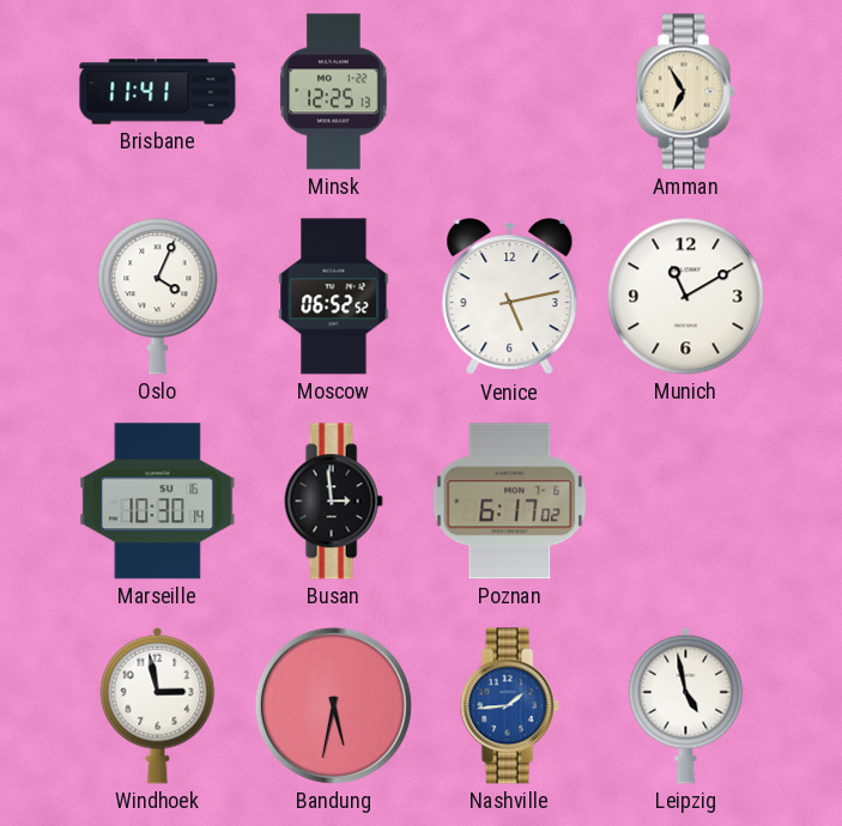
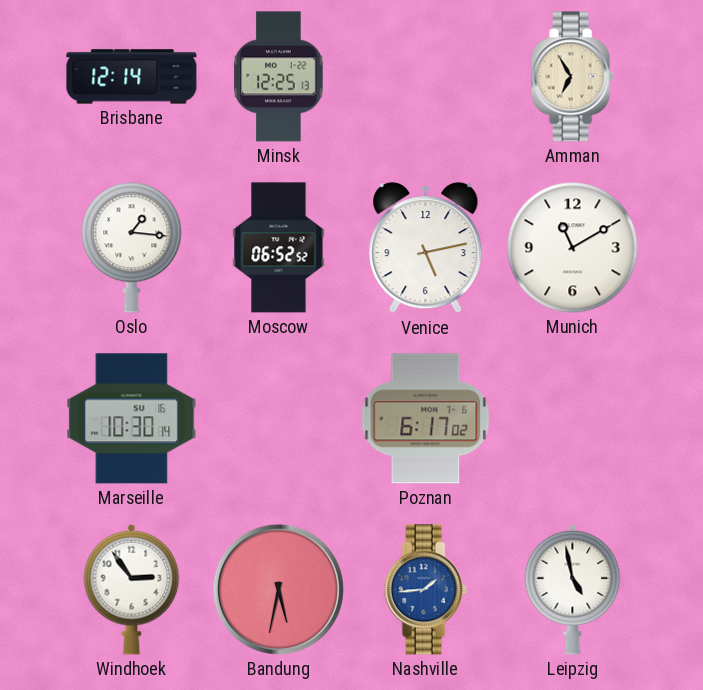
Brisbane: 11:41 -> 12:14 (132, 77)
Oslo: 4:04 -> 1:16 (132, 248)
Busan: 2:59 -> none (333, 502)
Windhoek: 2:58 -> 2:54 (132, 589)
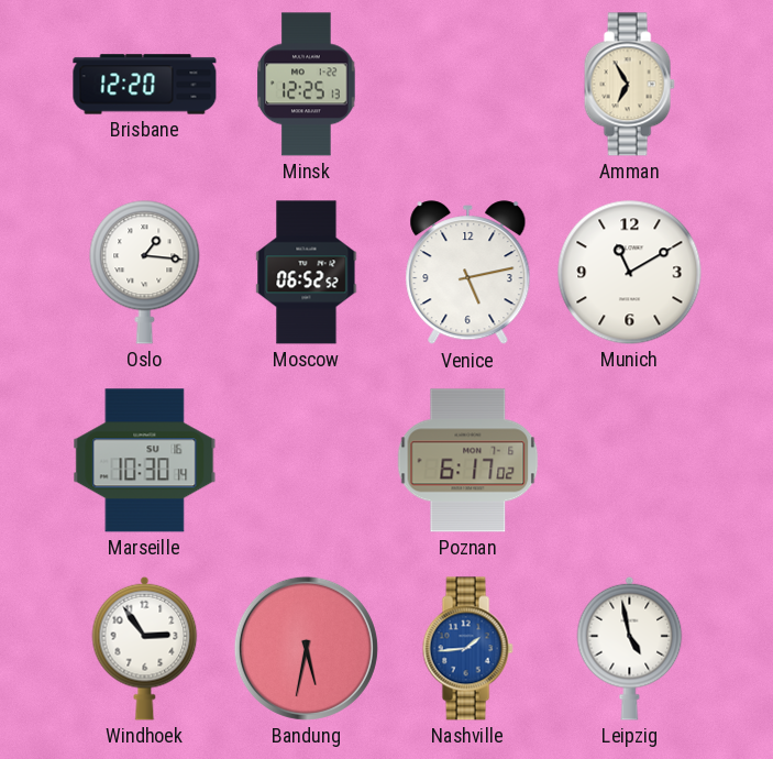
Brisbane: 12:14 -> 12:20 (145, 85)
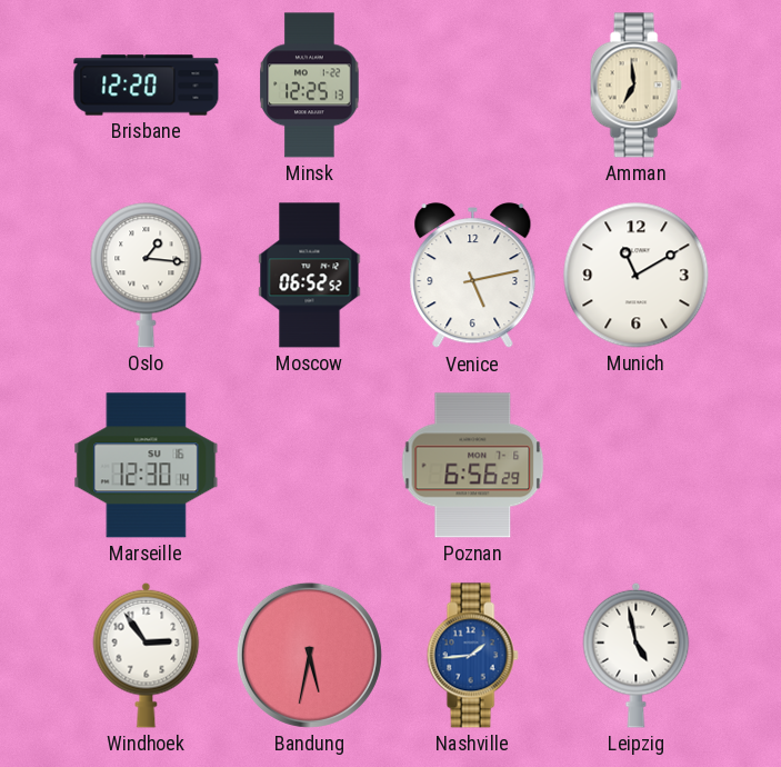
Amman: 6:55 -> 6:59 (635, 86)
Marseille: 10:30 -> 12:30 (147, 466)
Poznan: 6:17 -> 6:56 (473, 466)
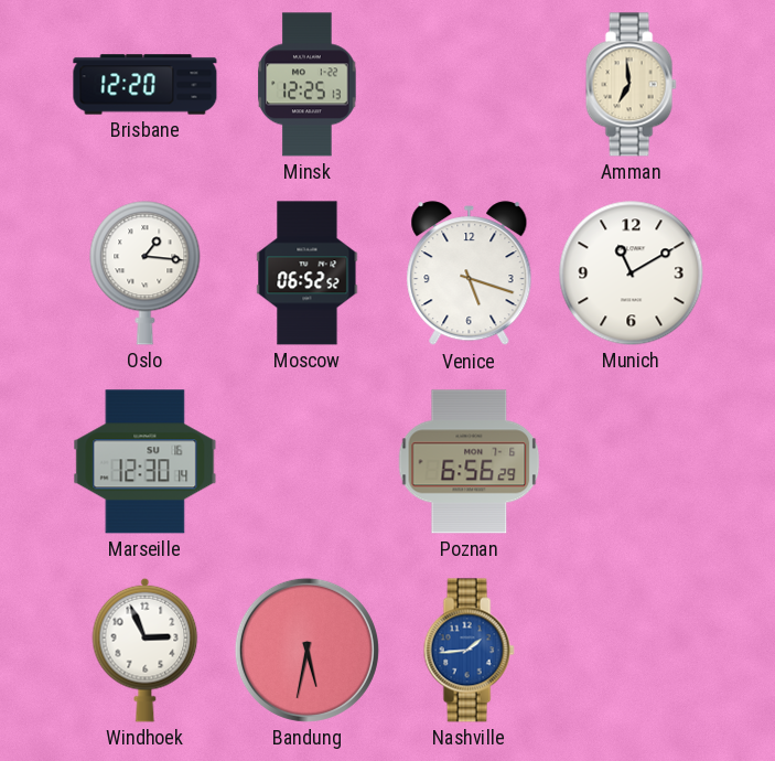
Venice: 5:13 -> 5:18 (470, 274)
Windhoek: 2:54 -> 2:56 (146, 650)
Leipzig: 4:58 -> none (637, 655)
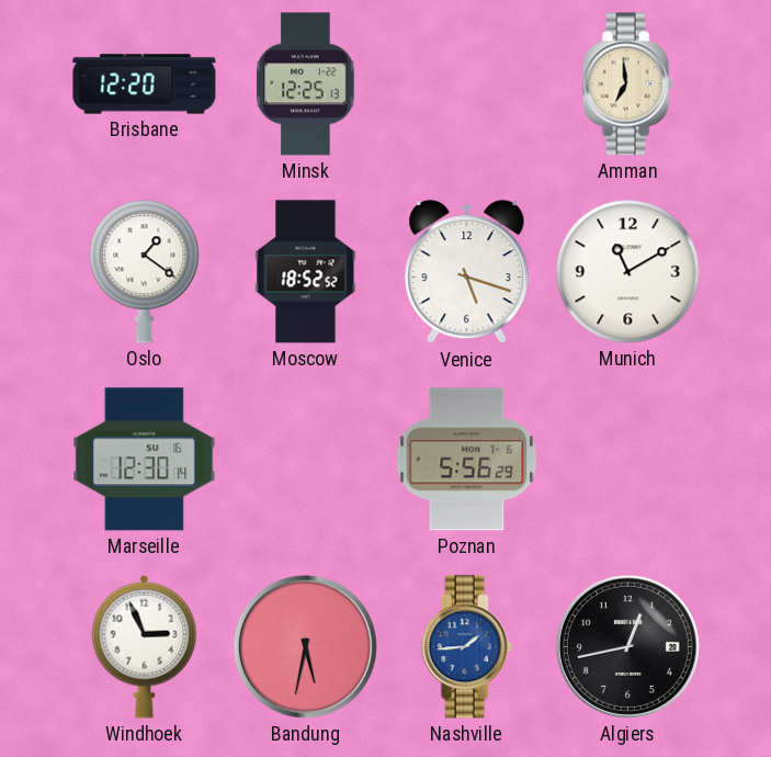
Oslo: 1:16 -> 1:21 (145, 272)
Moscow: 06:52 -> 18:52 (306, 272)
Poznan: 6:56 -> 5:56 (467, 460)
Algiers: none -> 12:43 (627, 646)
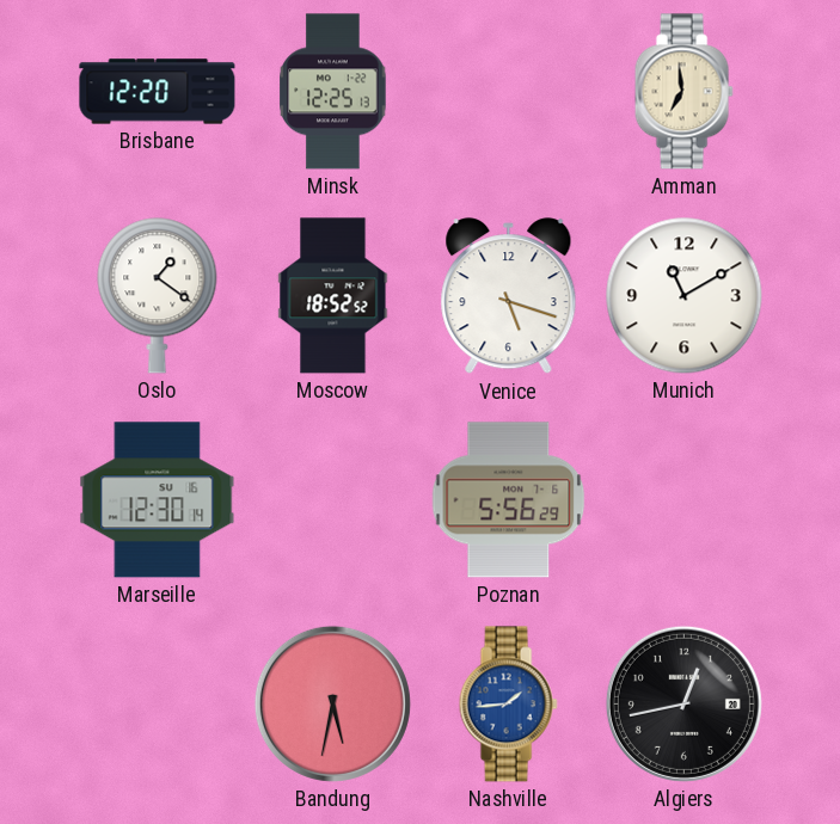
Windhoek: 2:56 -> none (145, 646)
